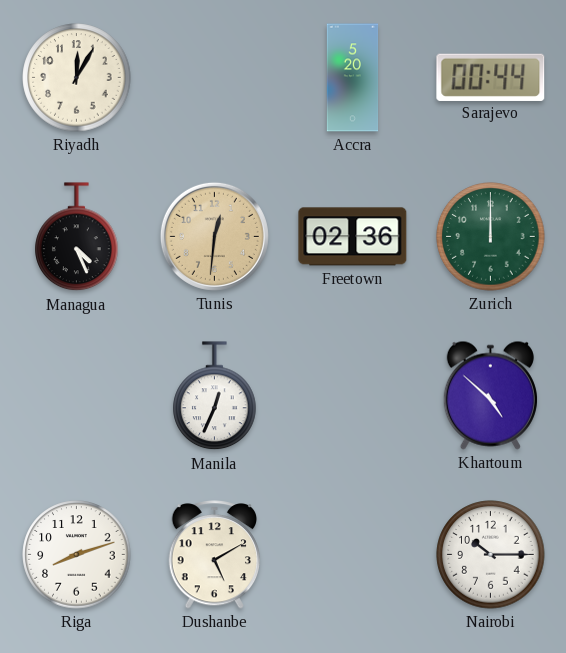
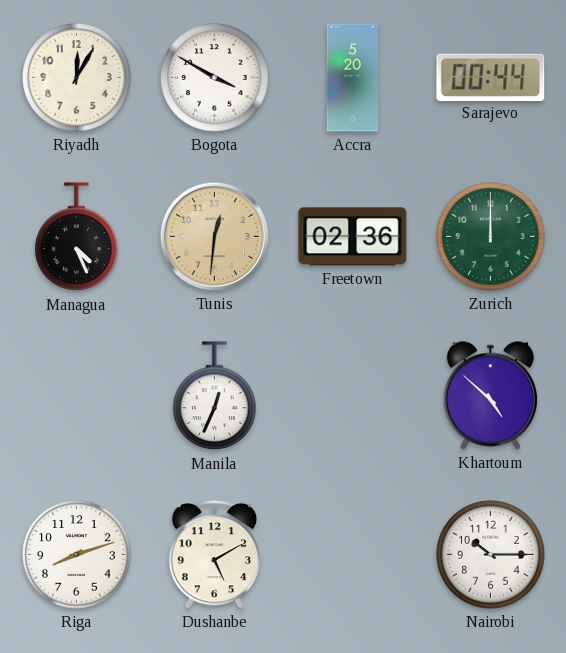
Bogota: none -> 3:50 (215, 78)
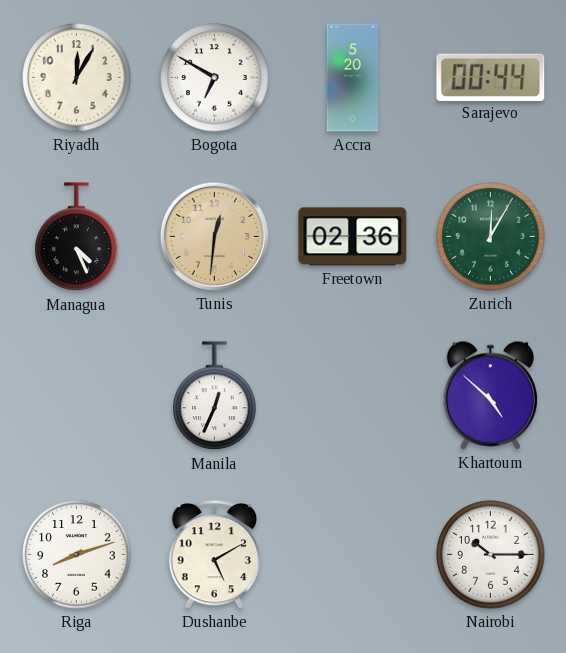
Bogota: 3:50 -> 6:50 (215, 78)
Zurich: 12:00 -> 12:05 (491, 237)
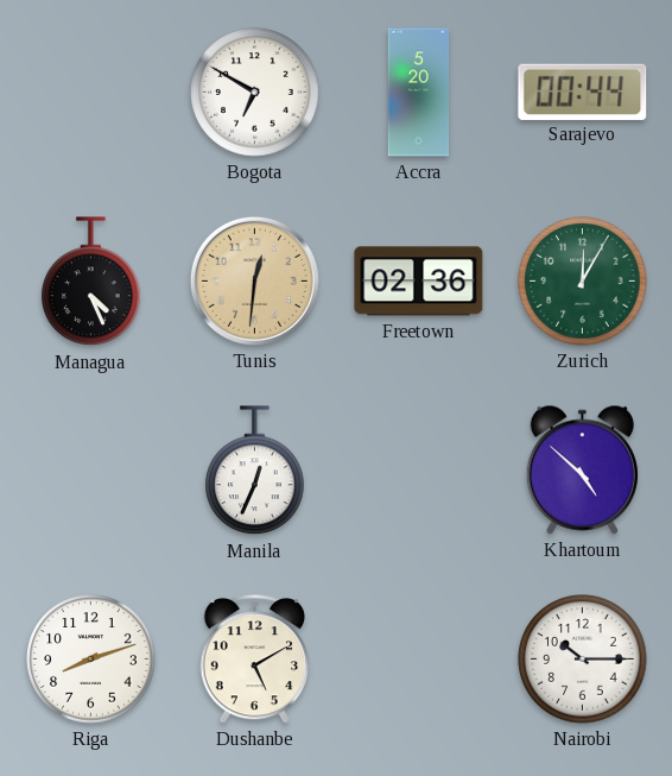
Riyadh: 12:05 -> none (77, 78)
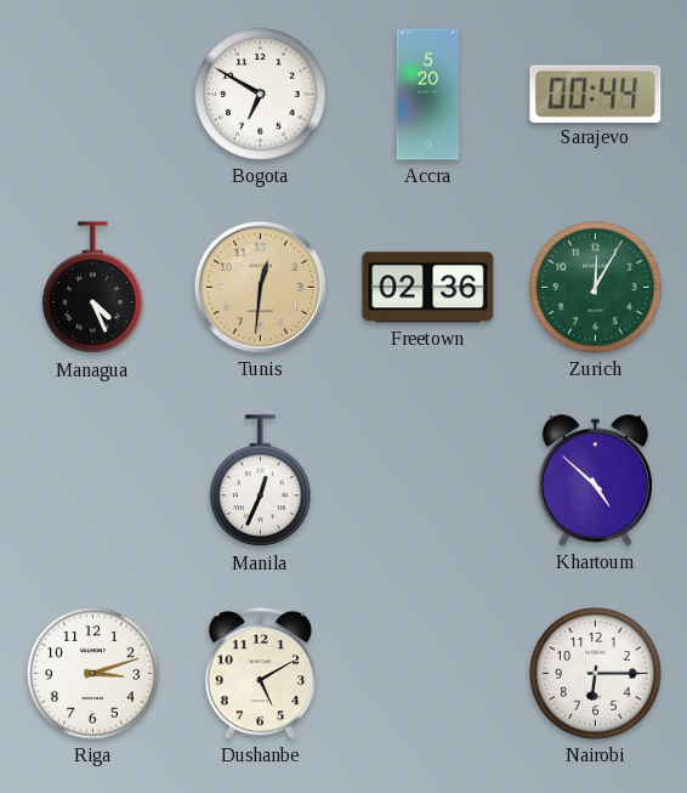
Riga: 8:12 -> 3:12 (93, 674)
Nairobi: 10:15 -> 6:15 (596, 674)
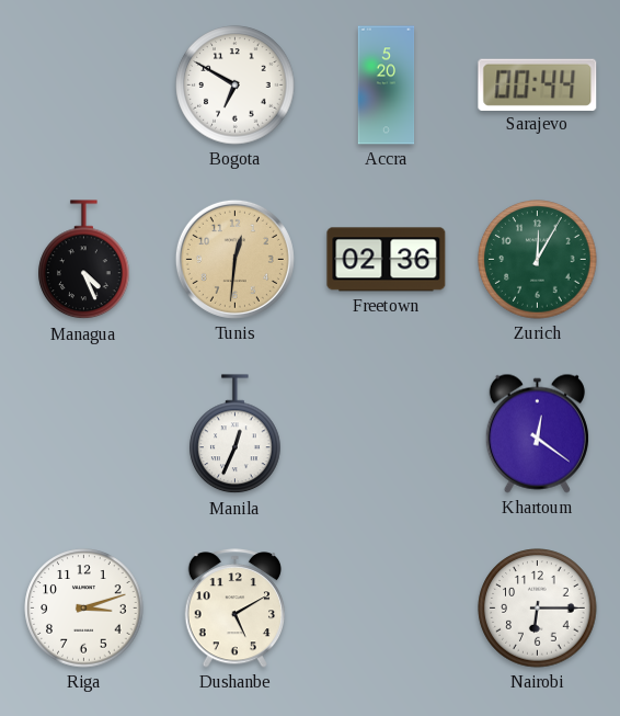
Khartoum: 4:52 -> 12:21 (537, 433)
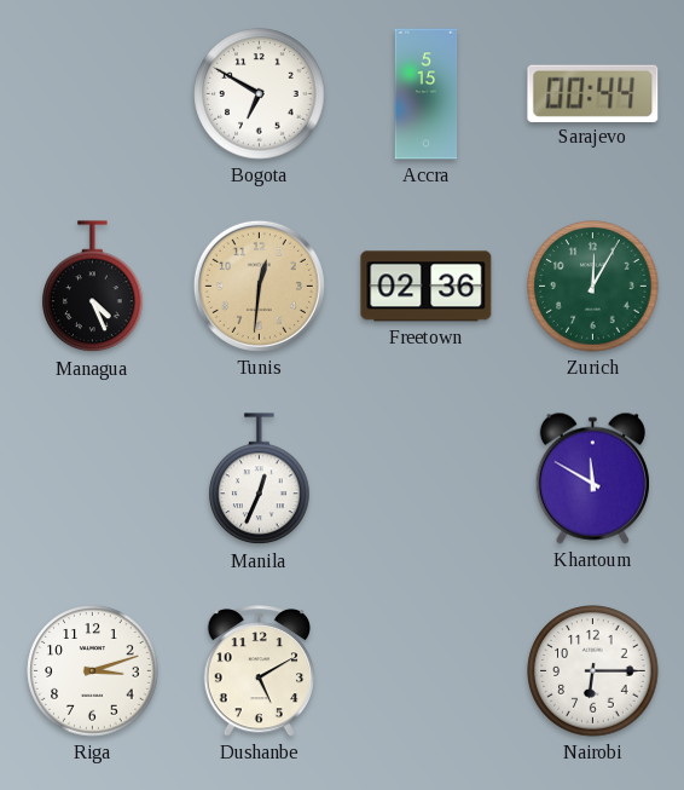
Accra: 5:20 -> 5:15 (427, 94)
Khartoum: 12:21 -> 11:50 (592, 478)
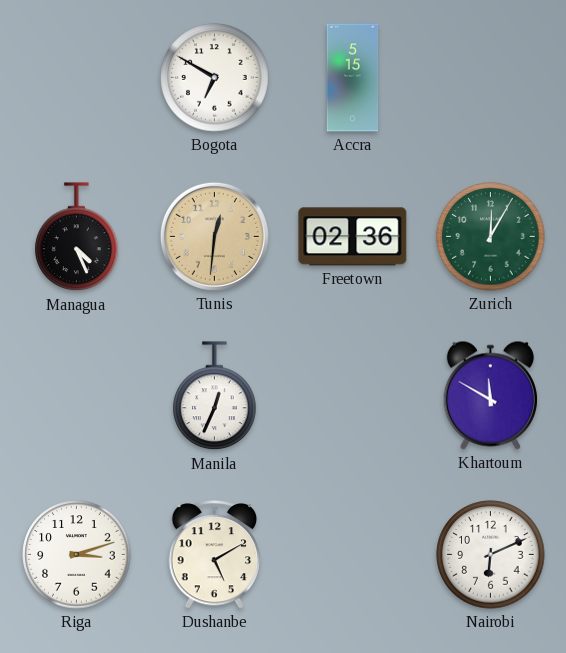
Sarajevo: 00:44 -> none (593, 93)
Nairobi: 6:15 -> 6:11 (491, 555)
